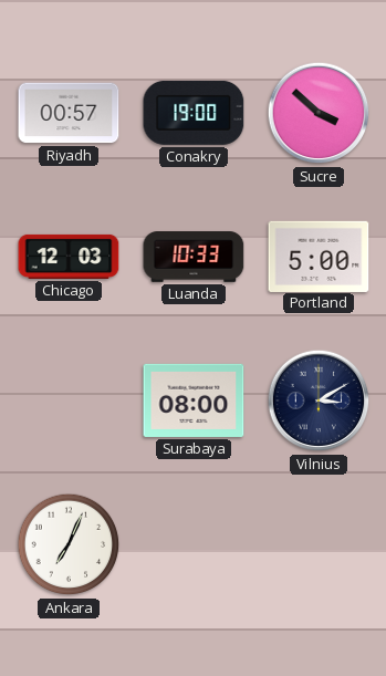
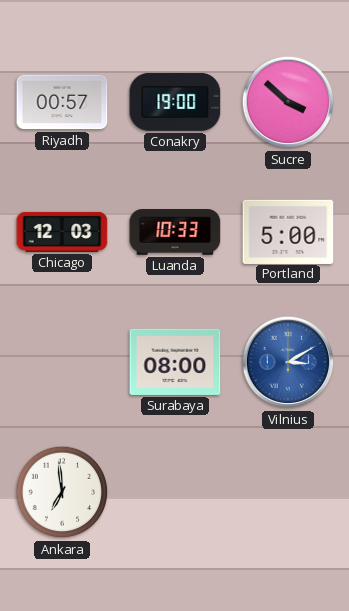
Vilnius dial: navy -> blue (288, 362)
Ankara: 7:04 -> 6:59 (62, 492)
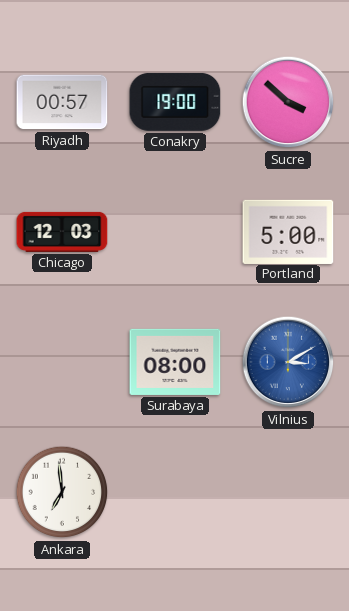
Luanda: 10:33 -> none (175, 233)
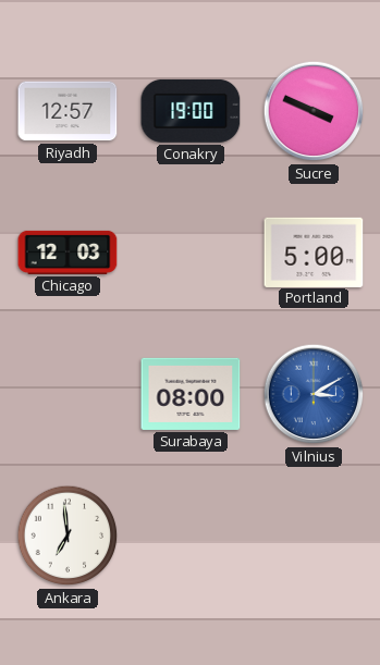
Riyadh: 00:57 -> 12:57 (68, 111)
Sucre: 3:52 -> 3:49 (314, 111)
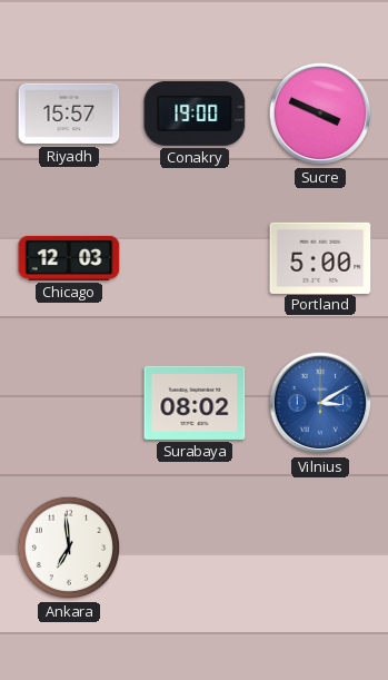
Riyadh: 12:57 -> 15:57 (69, 114)
Surabaya: 08:00 -> 08:02 (195, 403)
